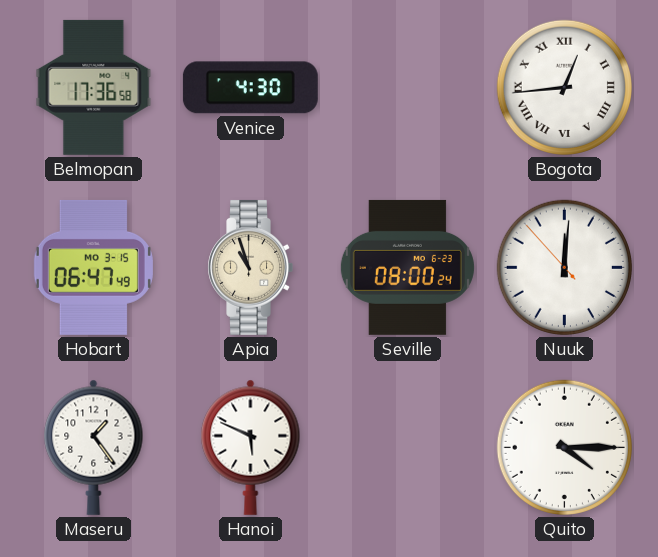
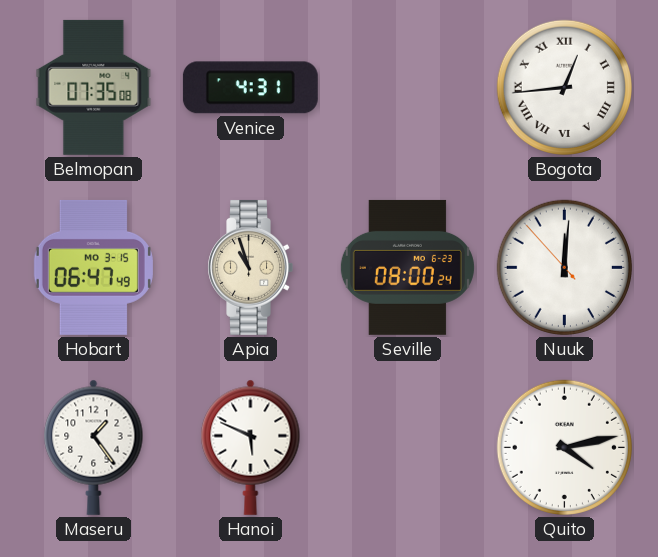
Belmopan: 17:36 -> 07:35 (94, 87)
Venice: 4:30 -> 4:31 (250, 88)
Quito: 4:15 -> 4:13 (564, 447)
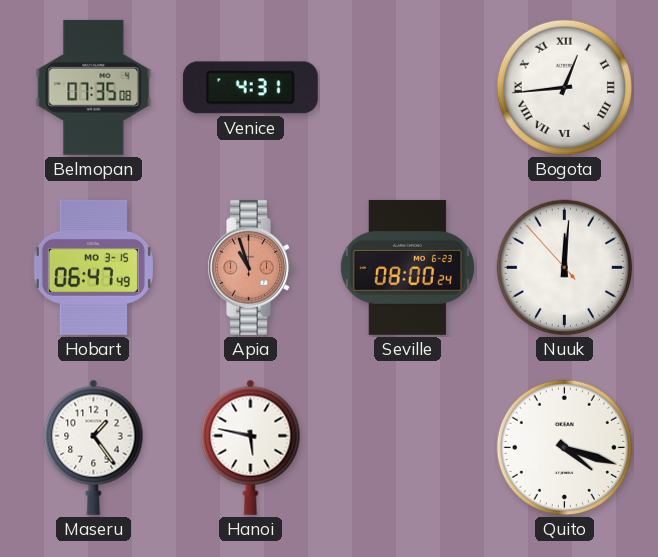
Apia dial: cream -> salmon (250, 267)
Hanoi: 5:49 -> 5:47 (251, 447)
Quito: 4:13 -> 4:18 (564, 447)
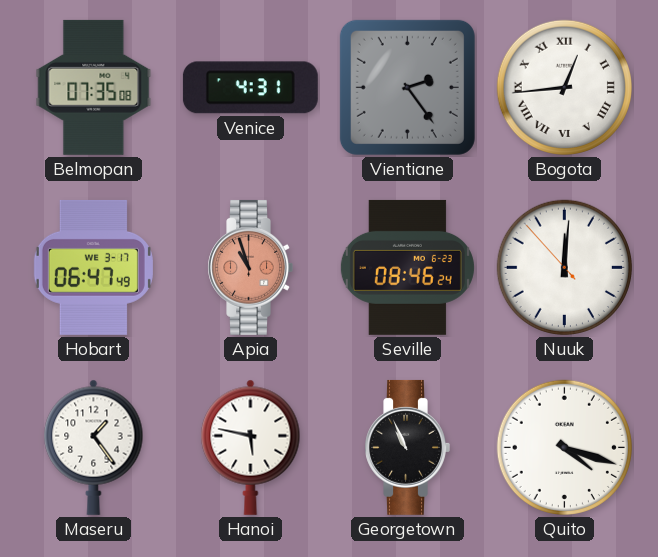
Vientiane: none -> 2:24 (407, 87)
Hobart date: MO 3-15 -> WE 3-17 (93, 267)
Seville: 08:00 -> 08:46 (407, 267)
Georgetown: none -> 10:56 (407, 447)
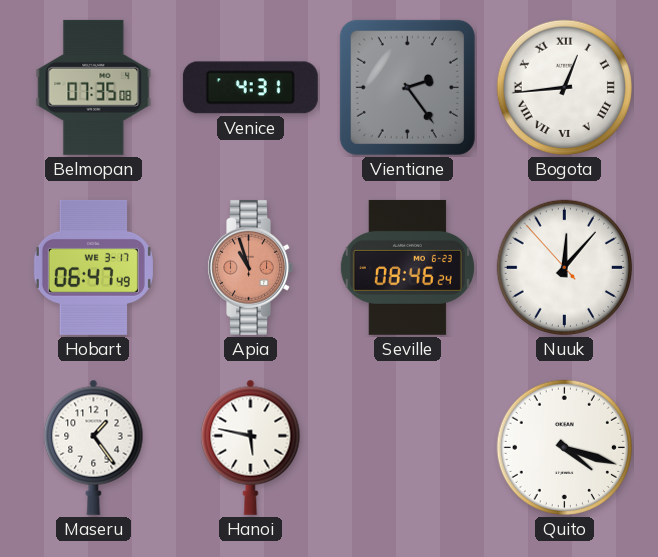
Nuuk: 12:00 -> 12:06 (564, 267)
Georgetown: 10:56 -> none (407, 447)
